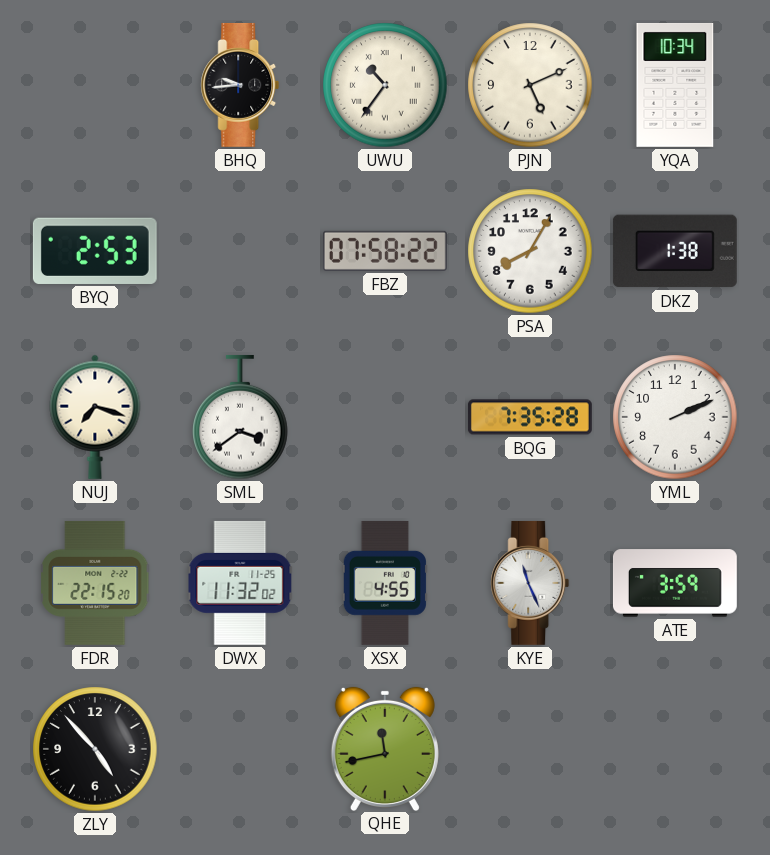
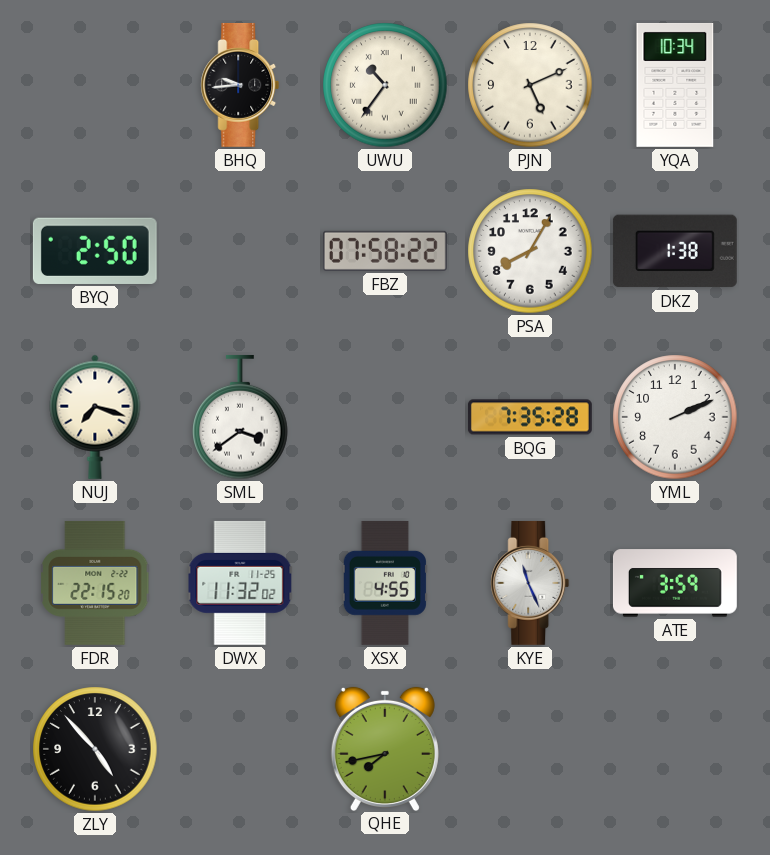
BYQ: 2:53 -> 2:50 (95, 251)
QHE: 11:43 -> 7:43 (385, 748)
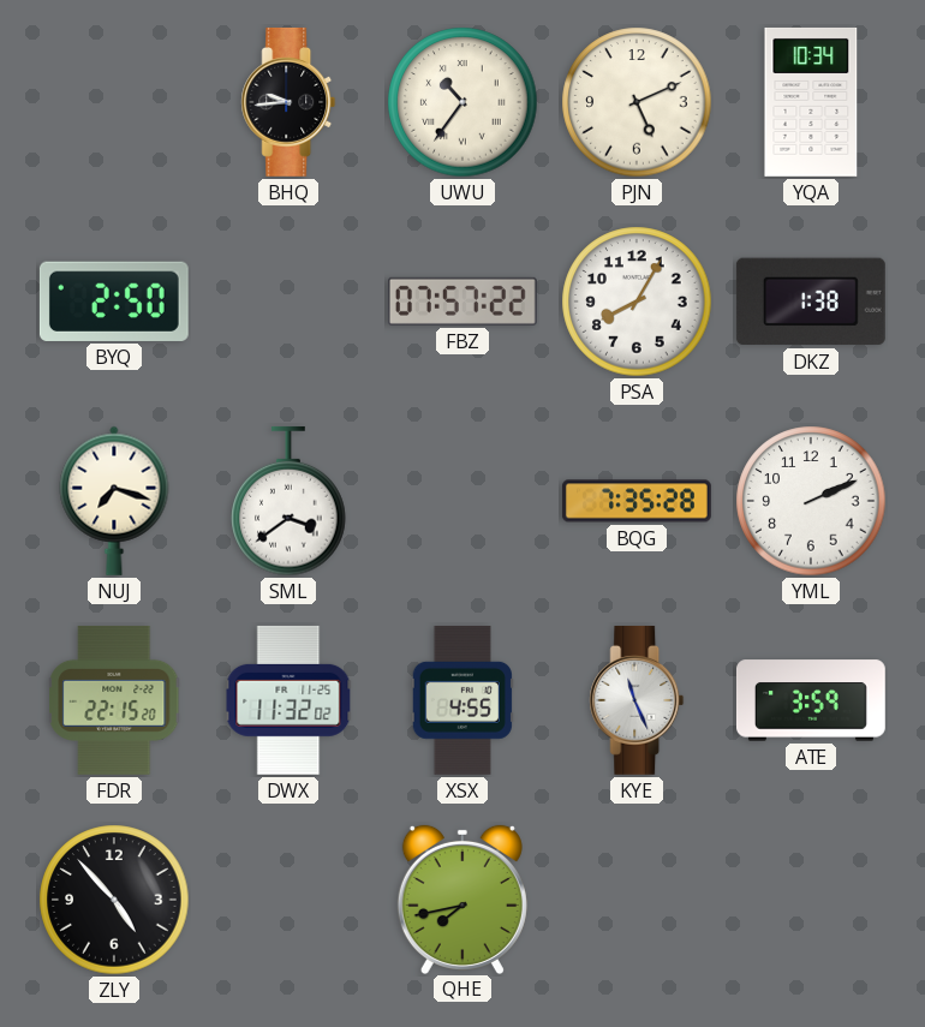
FBZ: 07:58 -> 07:57 (462, 301)
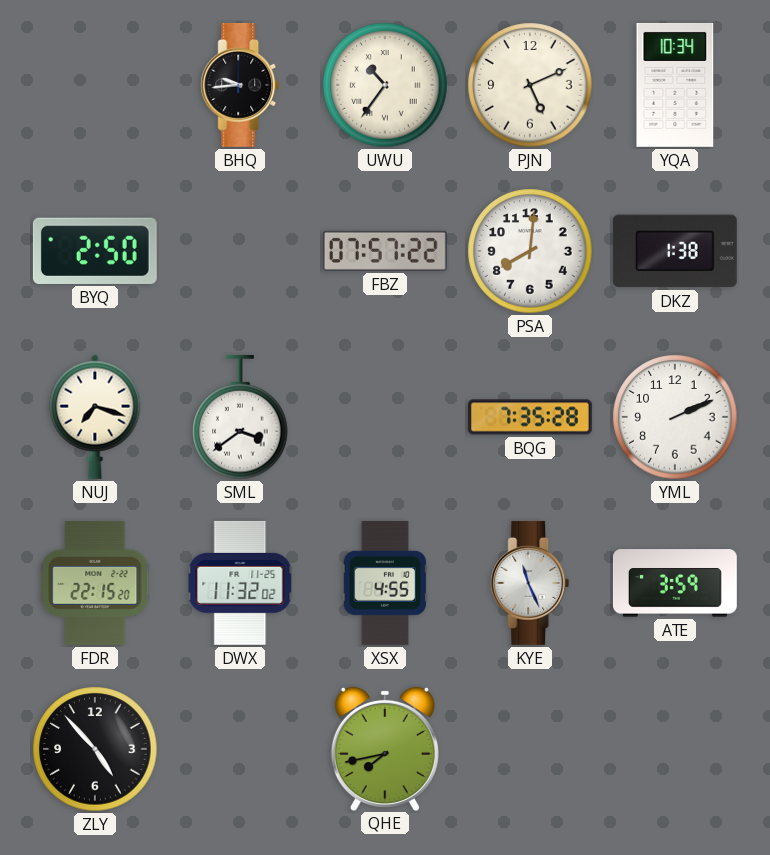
PSA: 8:05 -> 8:01 (530, 251)
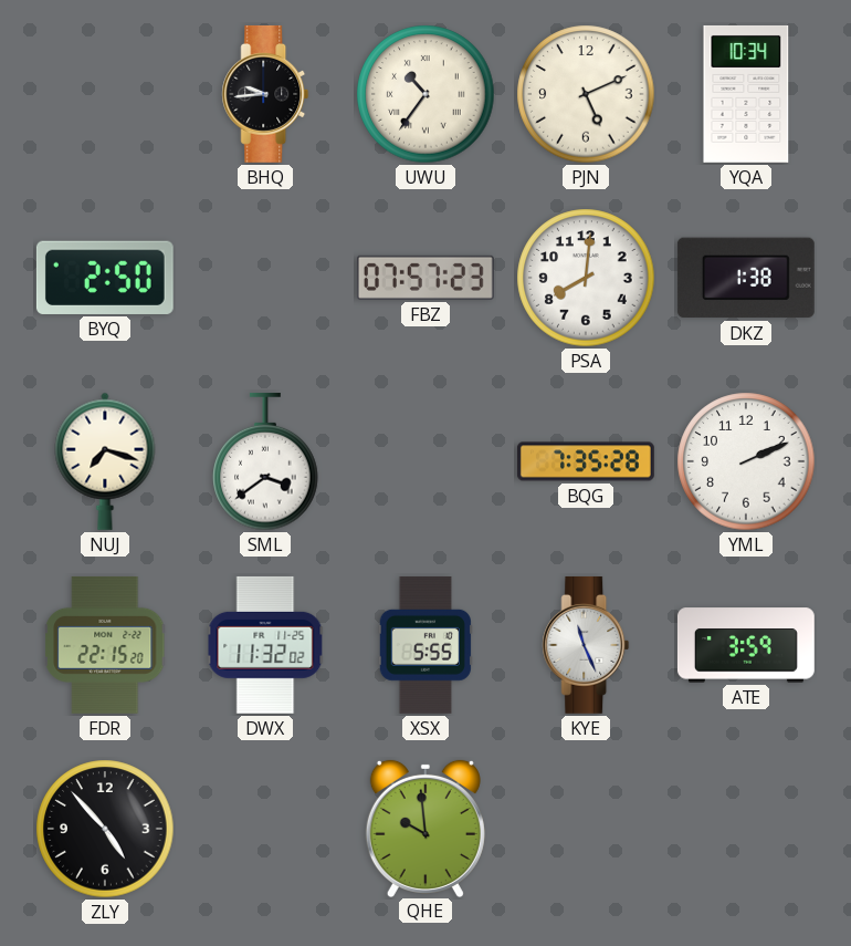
FBZ: 07:57:22 -> 07:57:23 (426, 278)
XSX: 4:55 -> 5:55 (424, 645)
QHE: 7:43 -> 9:59 (426, 828)
